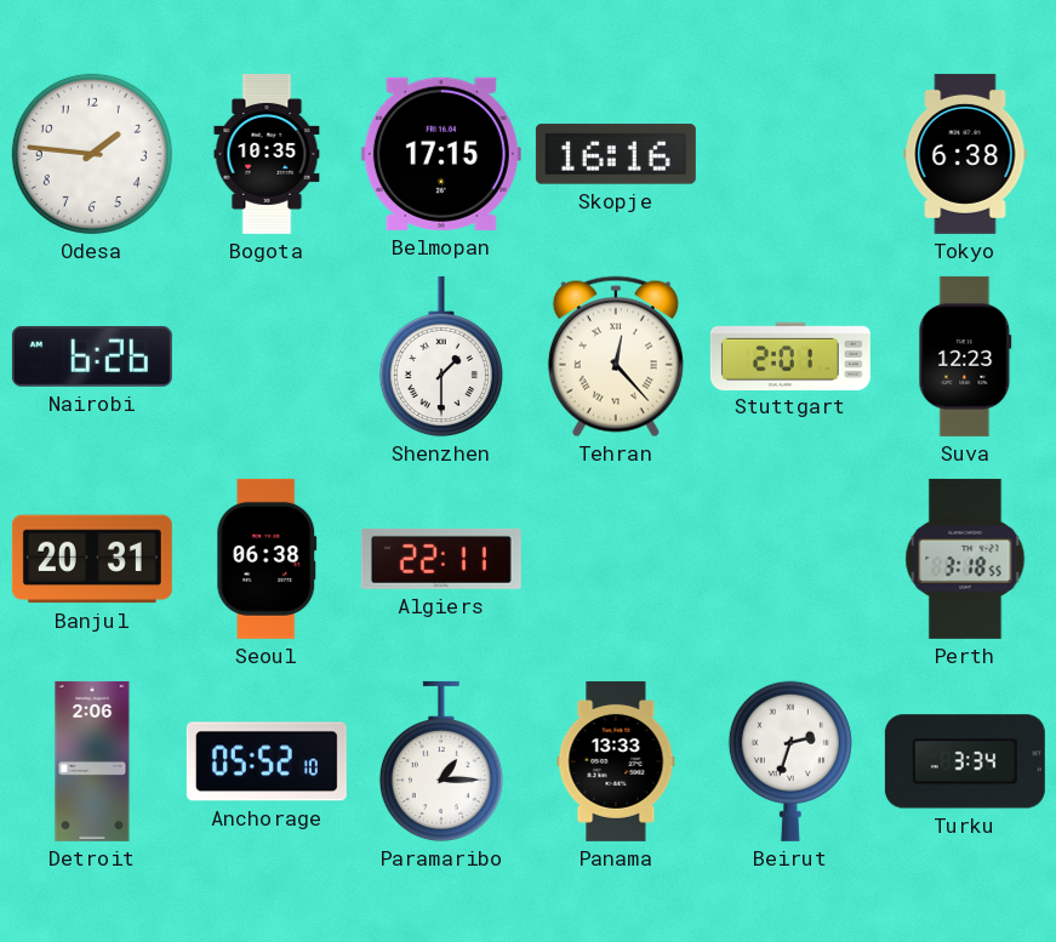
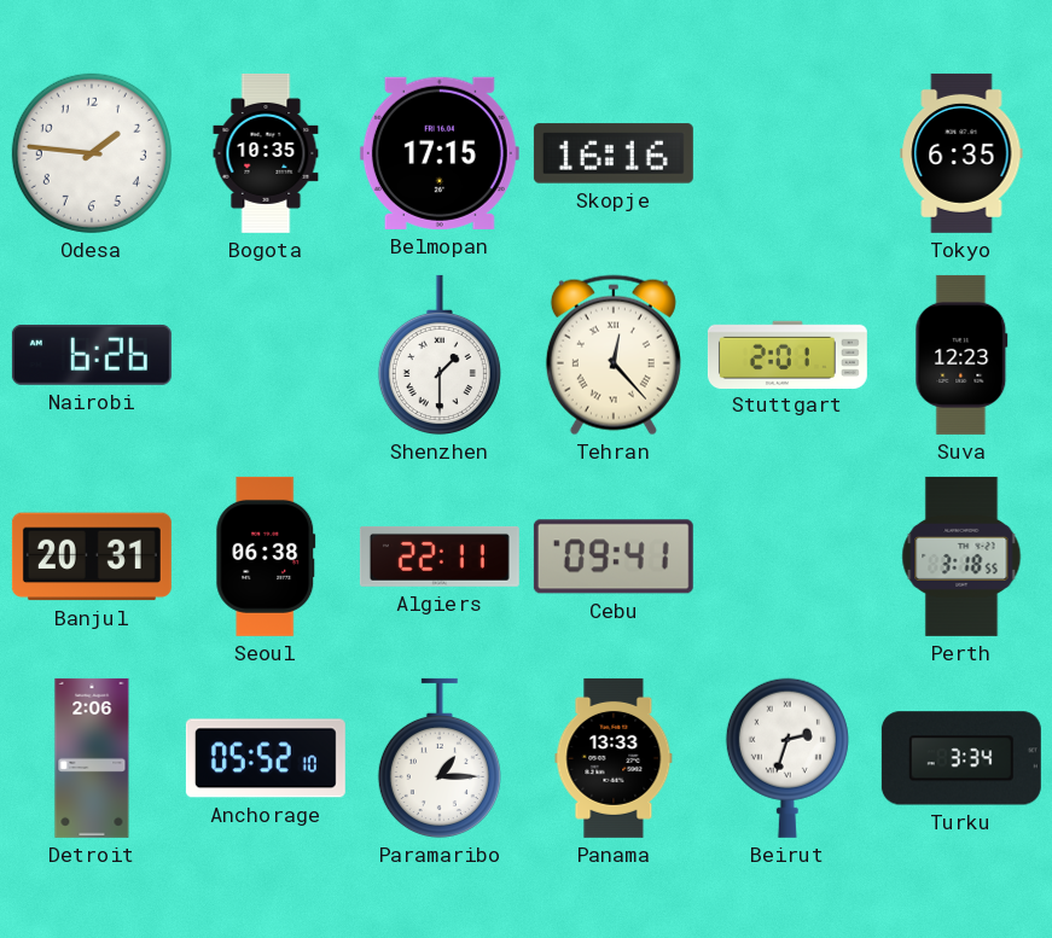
Tokyo: 6:38 -> 6:35 (961, 153)
Cebu: none -> 09:41 (614, 557)
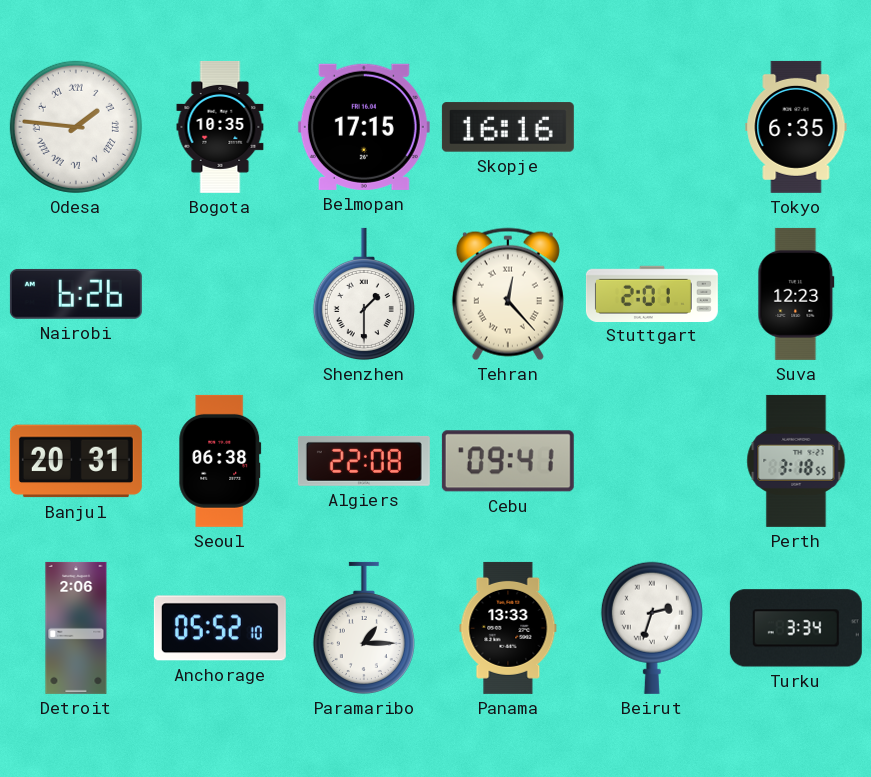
Odesa numerals: Arabic -> Roman (76, 127)
Algiers: 22:11 -> 22:08 (364, 461)
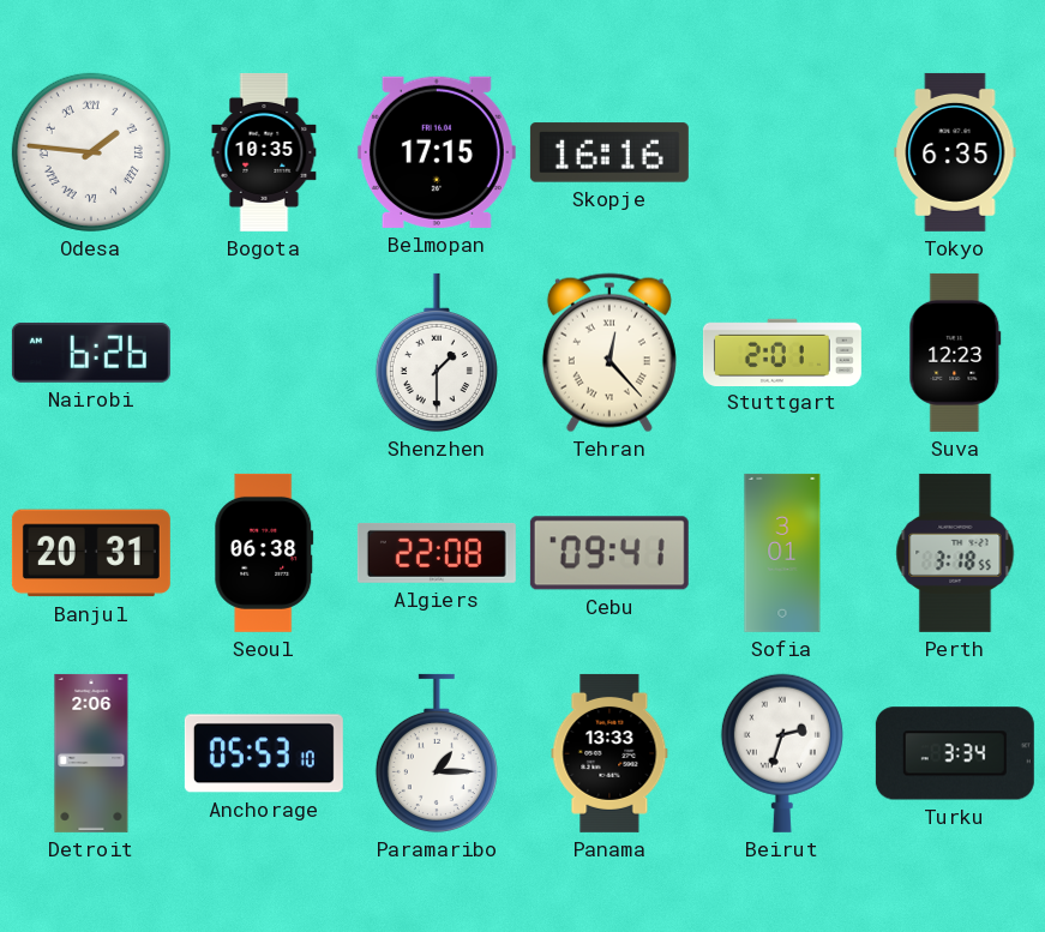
Sofia: none -> 3:01 (782, 553)
Anchorage: 05:52 -> 05:53 (264, 753)
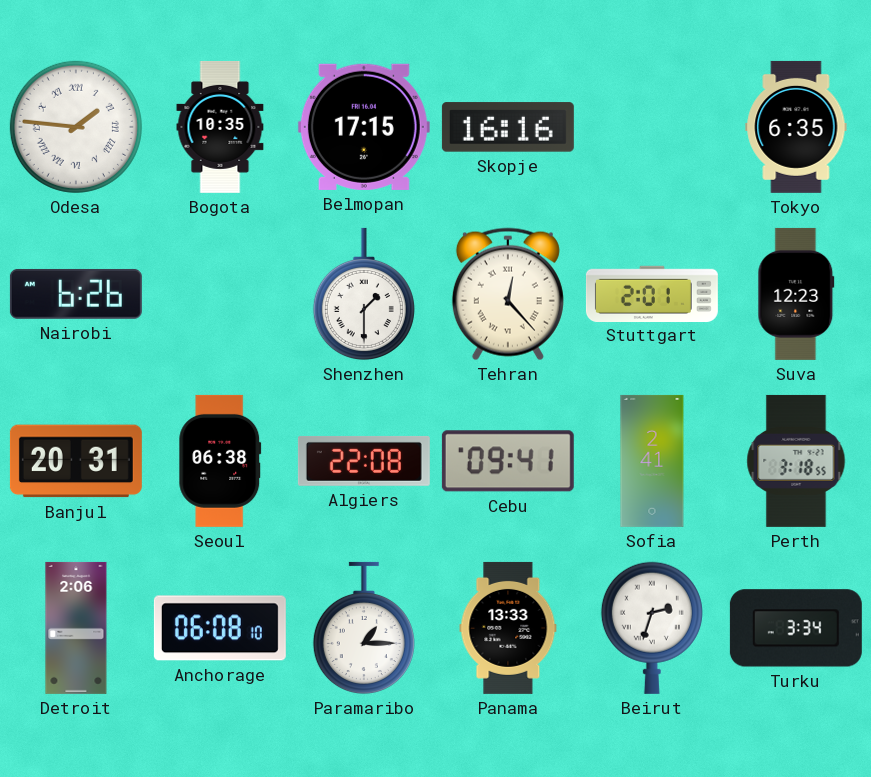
Sofia: 3:01 -> 2:41 (652, 461)
Anchorage: 05:53 -> 06:08 (220, 628)
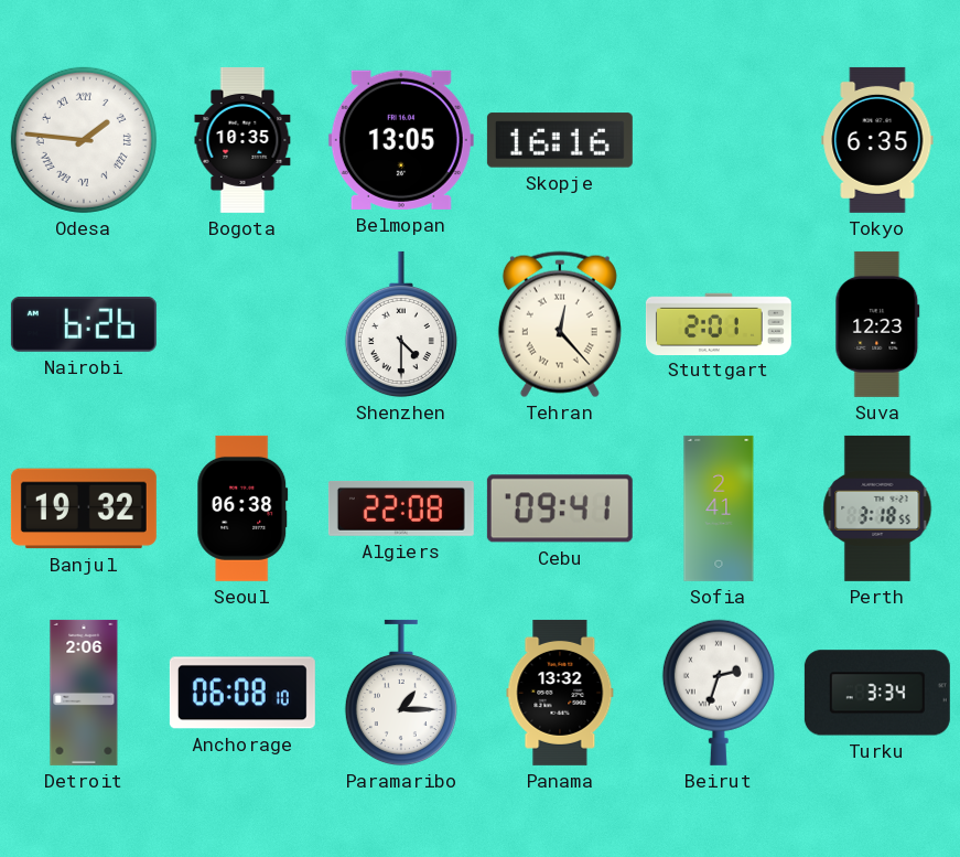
Belmopan: 17:15 -> 13:05 (401, 140)
Shenzhen: 1:30 -> 4:30 (401, 324)
Banjul: 20:31 -> 19:32 (84, 508)
Panama: 13:33 -> 13:32 (560, 693)
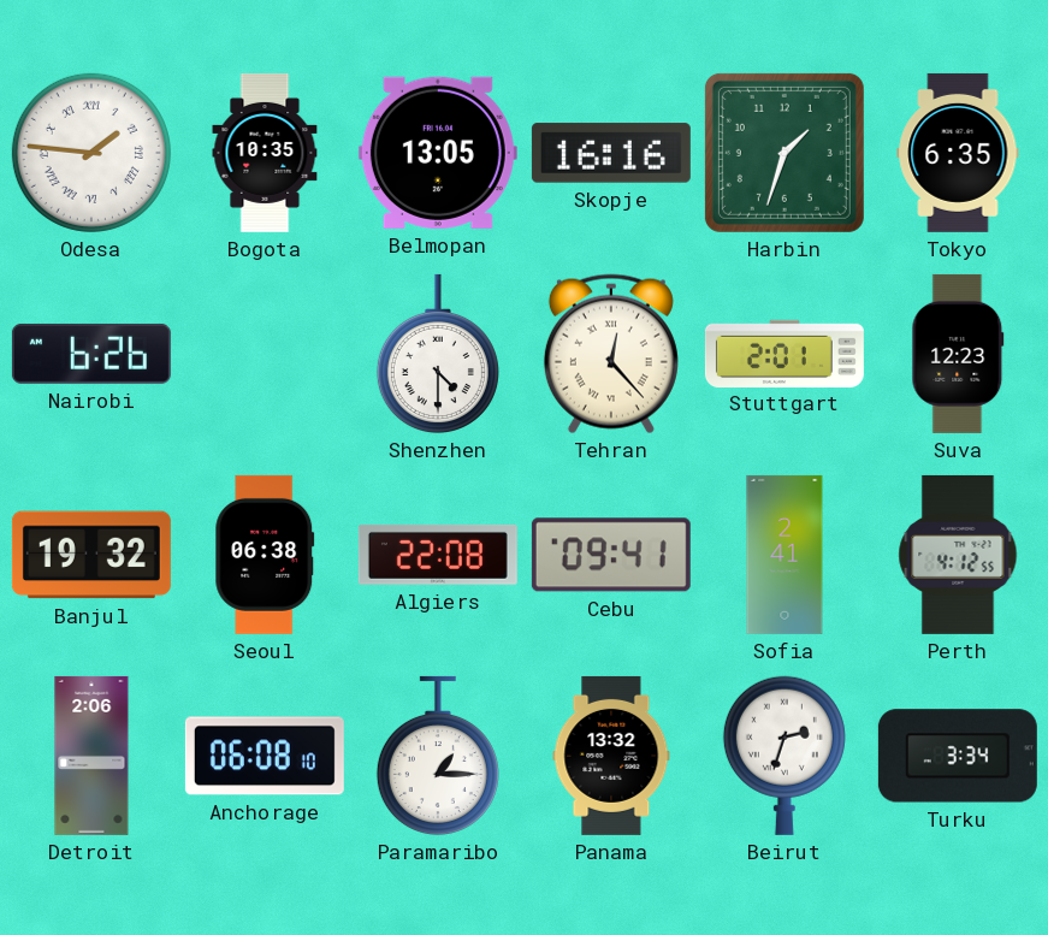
Harbin: none -> 1:33 (784, 153)
Perth: 3:18 -> 4:12 (958, 555)
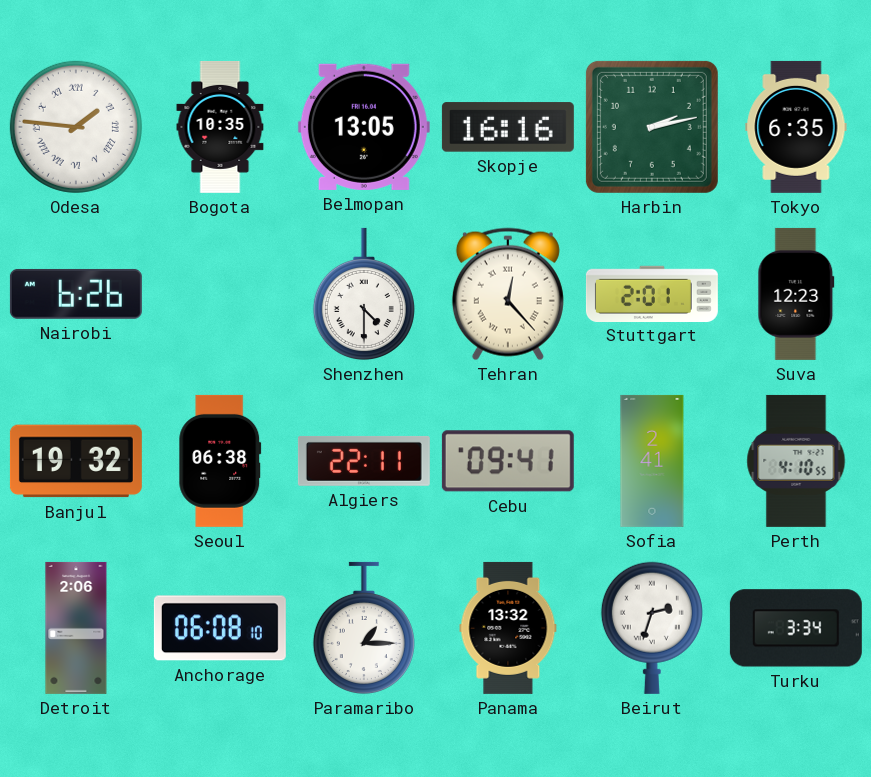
Harbin: 1:33 -> 2:13 (652, 127)
Algiers: 22:08 -> 22:11 (364, 461)
Perth: 4:12 -> 4:10 (796, 461)
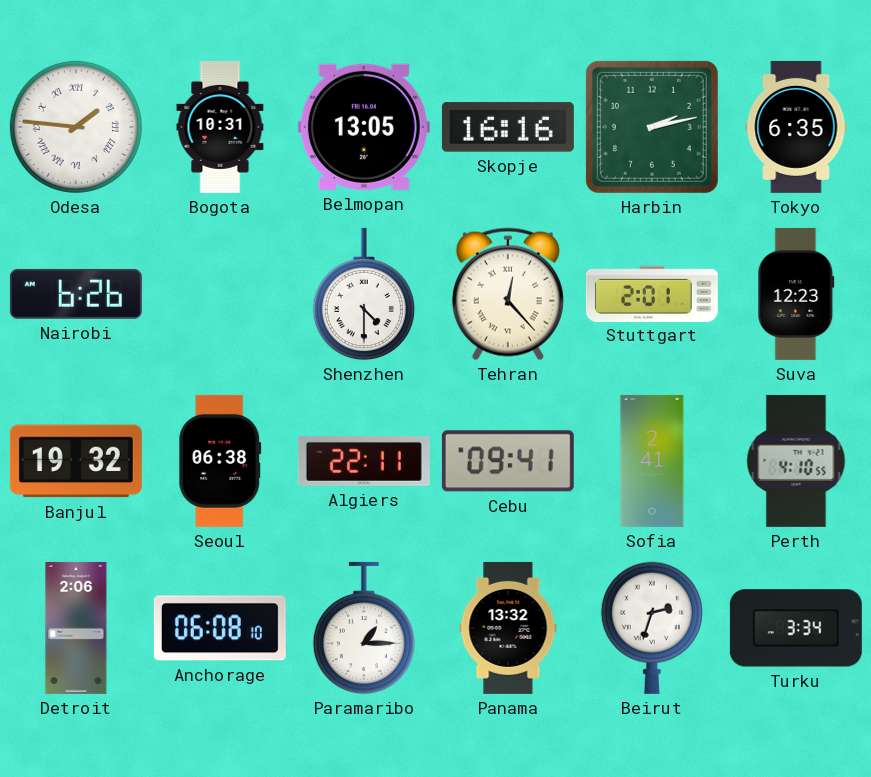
Bogota: 10:35 -> 10:31 (220, 127)
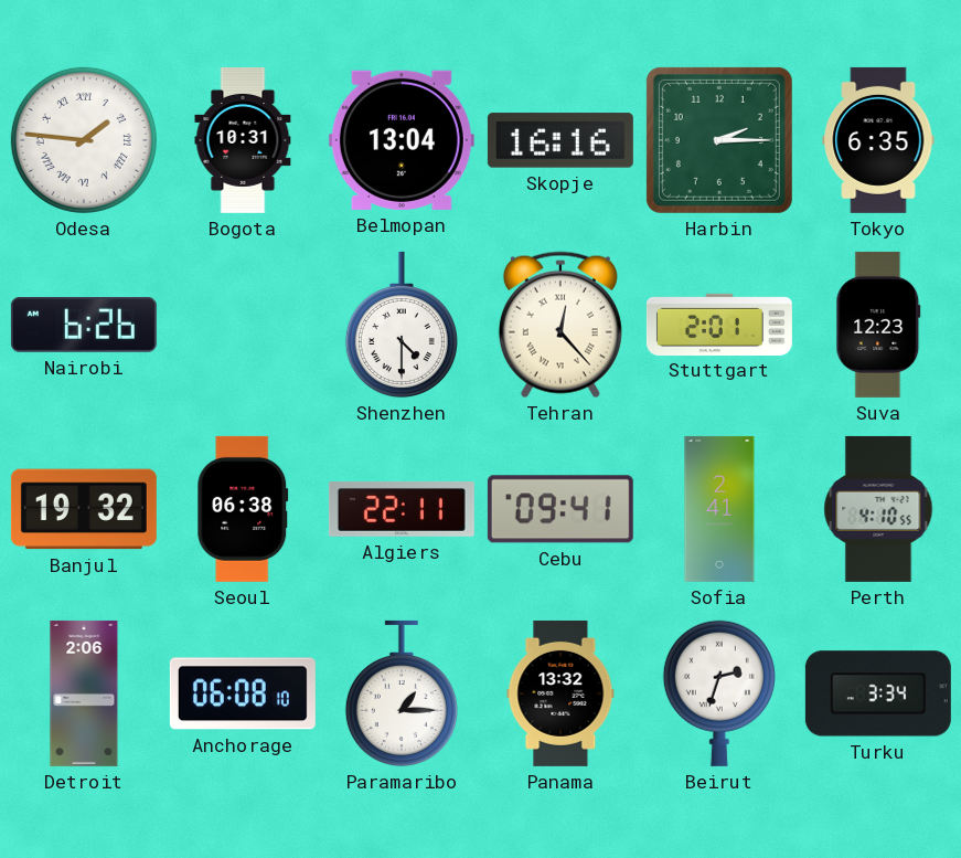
Belmopan: 13:05 -> 13:04 (402, 140)
Harbin: 2:13 -> 2:15 (719, 140)
